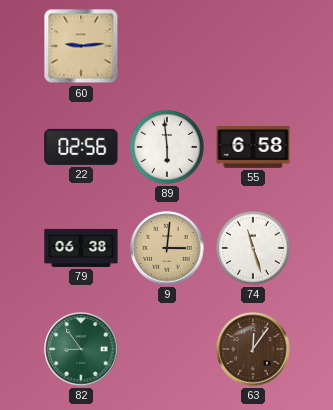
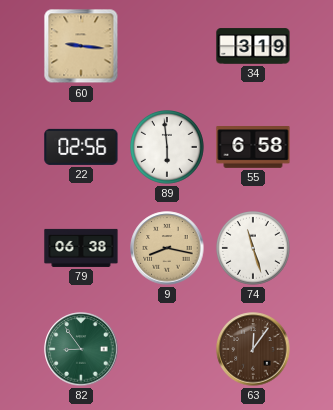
60: 9:14 -> 9:16 (81, 46)
34: none -> 3:19 (253, 46)
9: 3:01 -> 8:17 (167, 248)
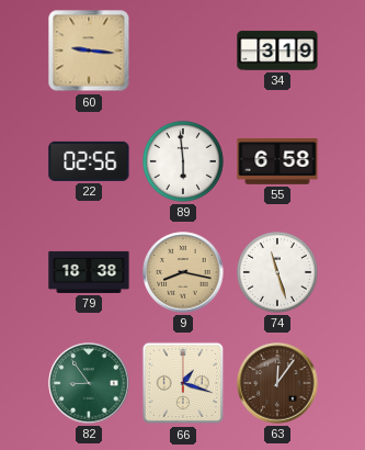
79: 06:38 -> 18:38 (89, 272)
66: none -> 1:18 (183, 383)
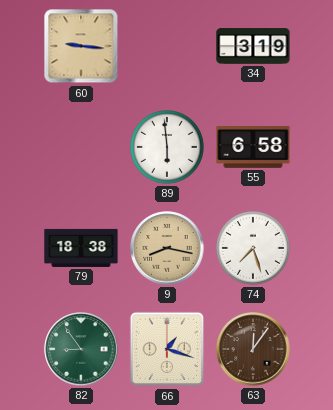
22: 02:56 -> none (89, 161)
74: 11:27 -> 7:27 (254, 249)
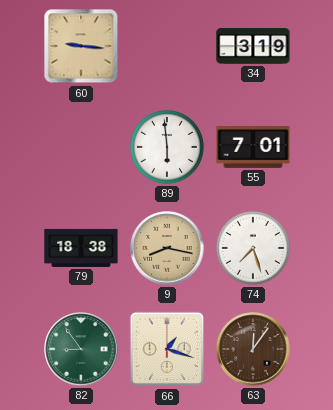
55: 6:58 -> 7:01 (253, 148)
